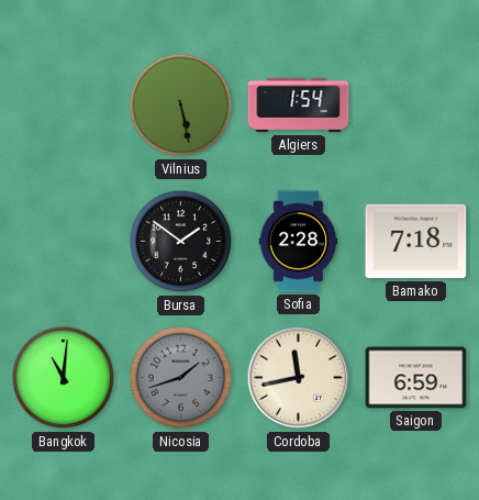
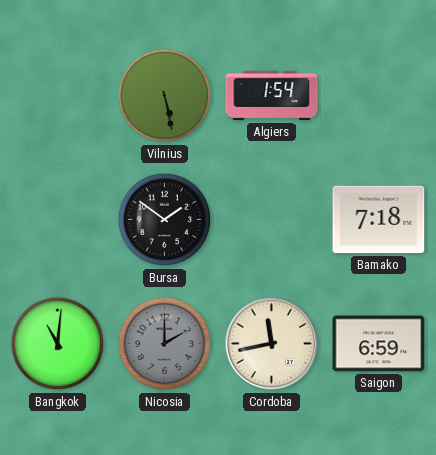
Sofia: 2:28 -> none (299, 242)
Nicosia: 1:42 -> 2:00 (165, 344)
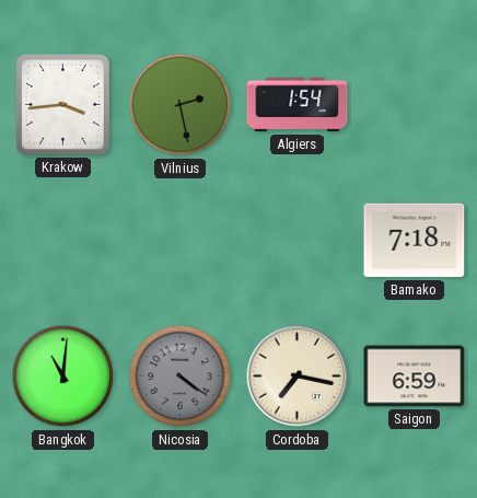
Krakow: none -> 3:44 (62, 104)
Vilnius: 5:28 -> 2:28 (181, 105)
Bursa: 1:51 -> none (165, 220)
Nicosia: 2:00 -> 4:21 (181, 377)
Cordoba: 11:43 -> 7:17 (298, 377)
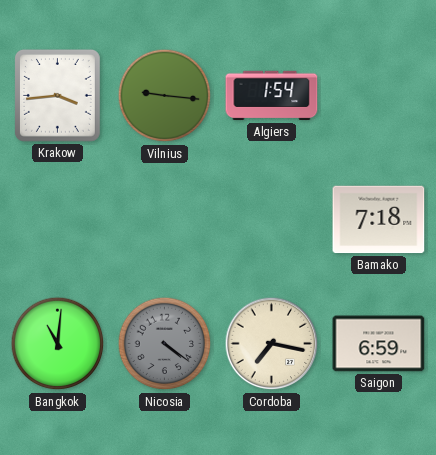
Vilnius: 2:28 -> 9:16 (165, 96)
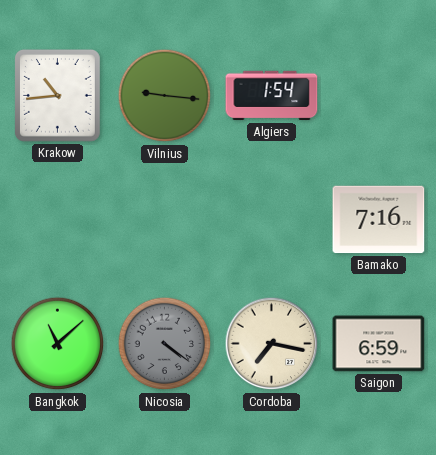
Krakow: 3:44 -> 10:44 (57, 95)
Bamako: 7:18 -> 7:16 (379, 220)
Bangkok: 11:01 -> 11:08 (58, 344)
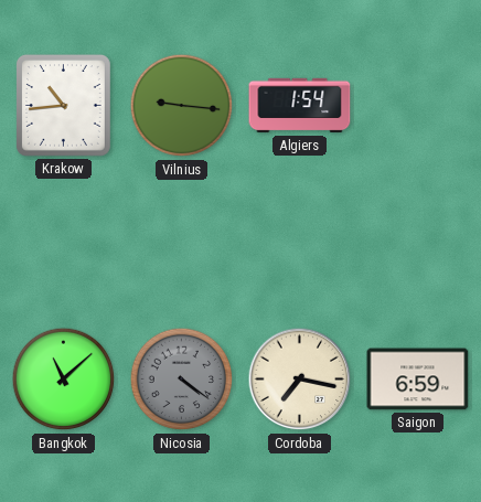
Bamako: 7:16 -> none (379, 220)
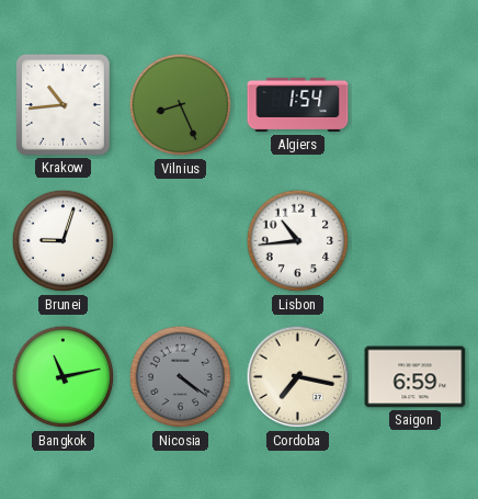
Vilnius: 9:16 -> 8:26 (181, 105)
Brunei: none -> 9:03 (64, 241)
Lisbon: none -> 10:44 (298, 241)
Bangkok: 11:08 -> 11:13 (64, 377)
